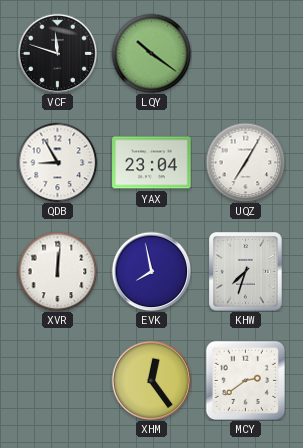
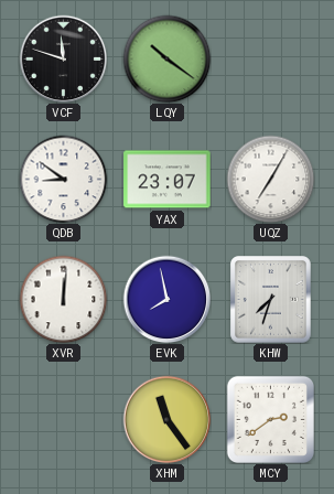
QDB: 8:55 -> 8:51 (63, 179)
YAX: 23:04 -> 23:07 (168, 180)
XHM: 12:24 -> 11:24 (166, 419)
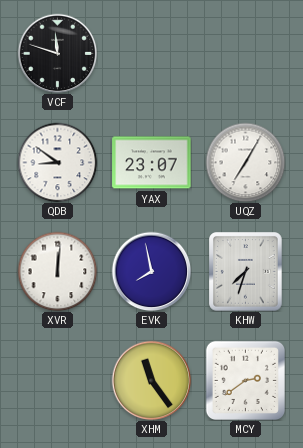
LQY: 10:21 -> none (166, 58)
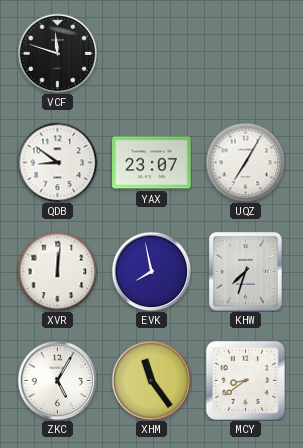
ZKC: none -> 5:05 (57, 380)
MCY: 2:39 -> 8:39 (245, 380)
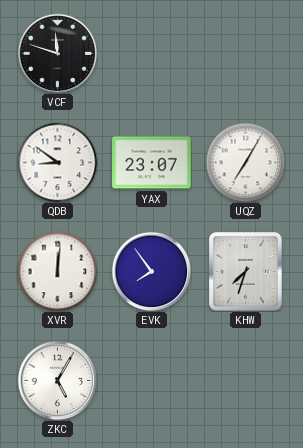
EVK: 7:58 -> 7:54 (151, 271)
XHM: 11:24 -> none (151, 380)
MCY: 8:39 -> none (245, 380)
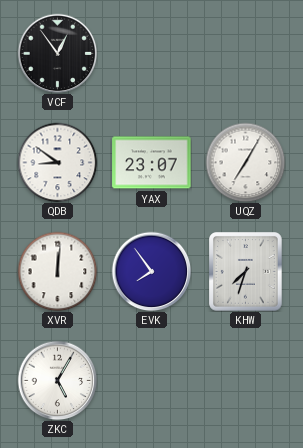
VCF: 11:48 -> 12:54 (57, 53)
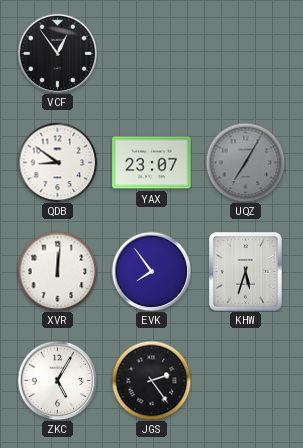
UQZ dial: white -> grey (245, 162)
KHW: 7:33 -> 5:33 (246, 272)
JGS: none -> 2:24 (151, 380)
